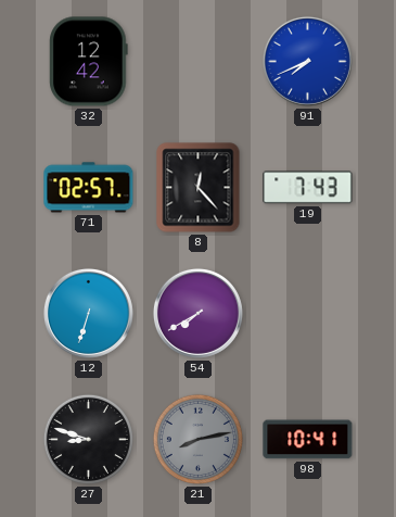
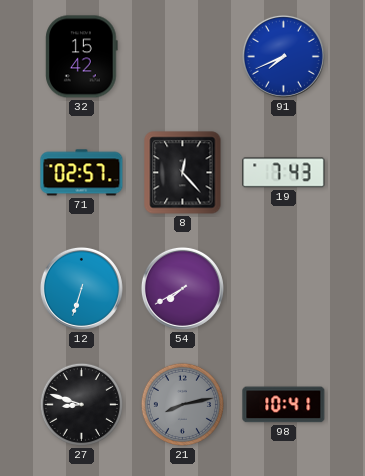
32: 12:42 -> 15:42 (82, 57)
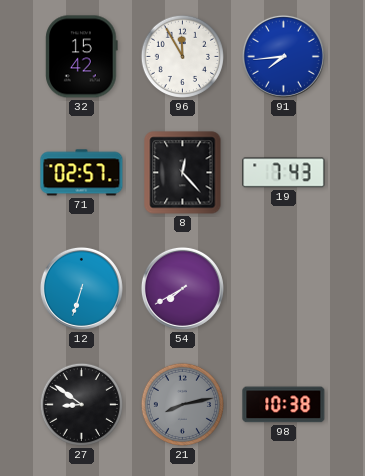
96: none -> 11:55 (182, 56)
91: 7:41 -> 7:44 (283, 56)
27: 8:48 -> 8:51 (81, 404)
98: 10:41 -> 10:38 (284, 405)
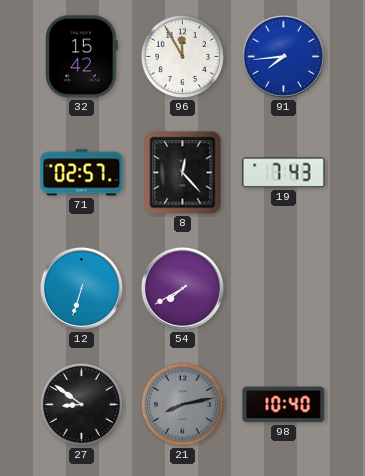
98: 10:38 -> 10:40 (284, 405)
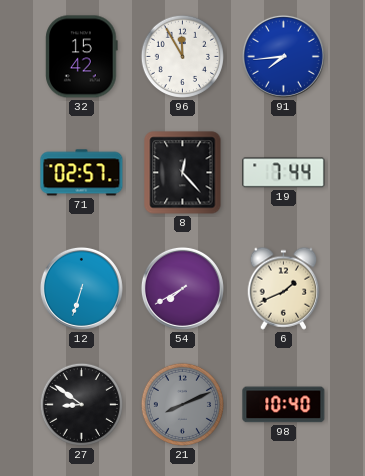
19: 7:43 -> 7:44 (284, 173)
6: none -> 1:41 (284, 288)
21: 8:13 -> 8:11 (182, 404)
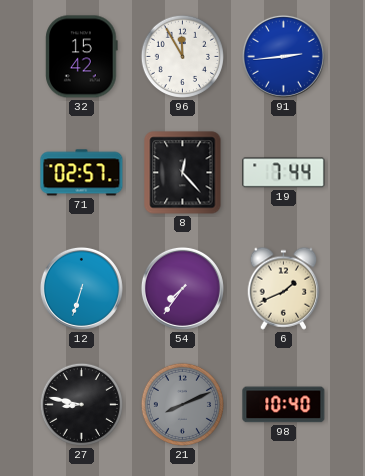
91: 7:44 -> 2:44 (283, 56)
54: 7:40 -> 7:36 (182, 288)
27: 8:51 -> 8:47 (81, 404)
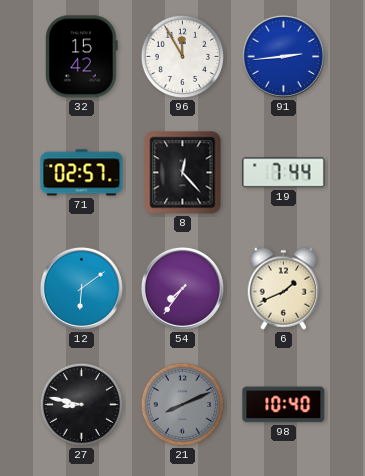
12: 6:33 -> 6:09 (81, 288)
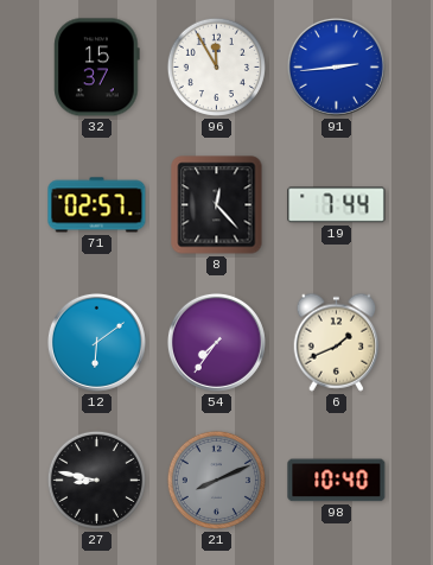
32: 15:42 -> 15:37 (97, 68)
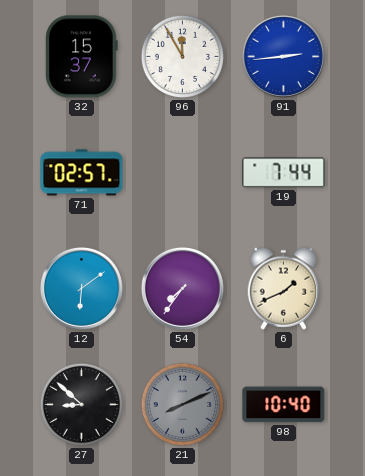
8: 12:23 -> none (217, 205)
27: 8:47 -> 8:52 (81, 404)
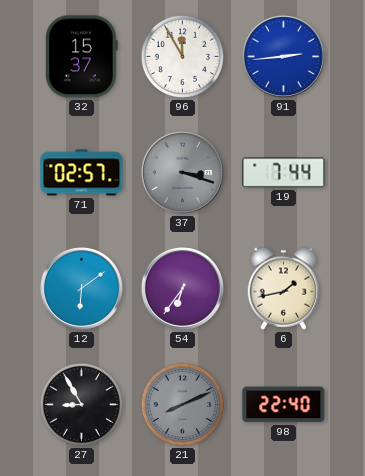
37: none -> 3:18 (182, 172)
54: 7:36 -> 6:36 (182, 288)
6: 1:41 -> 1:43 (284, 288)
27: 8:52 -> 8:55 (81, 404)
98: 10:40 -> 22:40 (284, 405)
